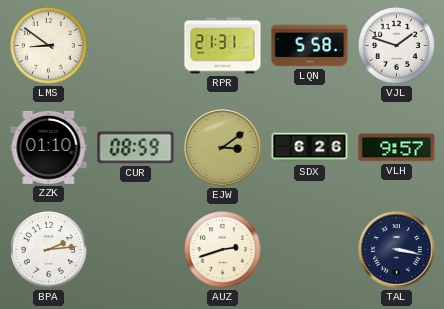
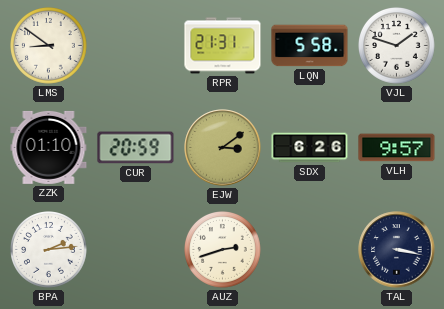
CUR: 08:59 -> 20:59 (136, 148)
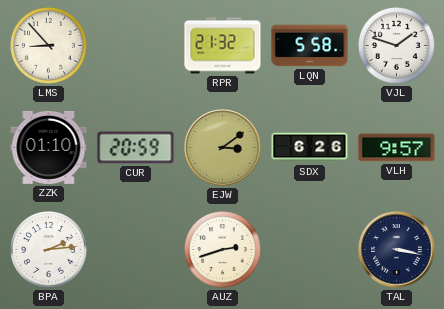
LMS: 8:51 -> 8:53 (49, 46)
RPR: 21:31 -> 21:32 (223, 46)
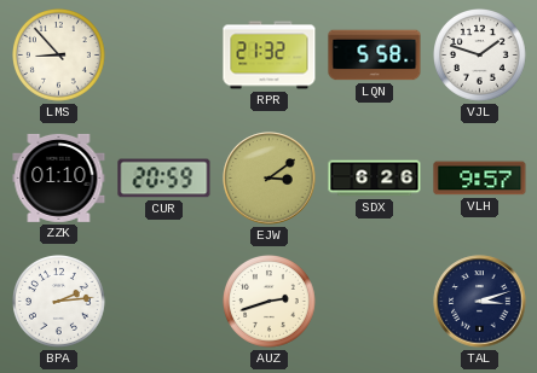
TAL: 3:17 -> 3:12 (480, 302)
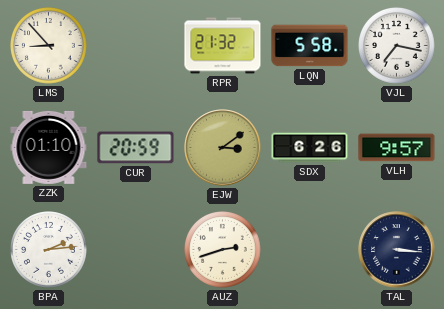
VJL: 1:48 -> 7:17 (397, 46)
TAL: 3:12 -> 3:16 (397, 250)
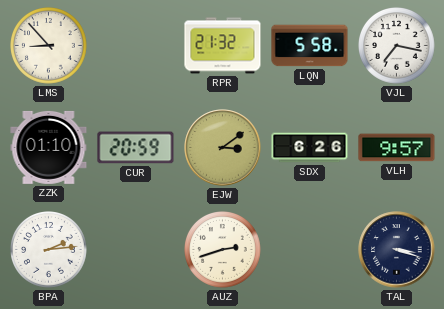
TAL: 3:16 -> 3:18 (397, 250)
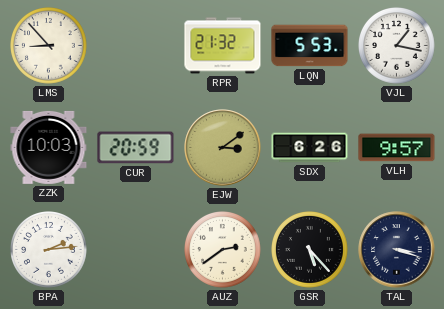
LQN: 5:58 -> 5:53 (310, 46)
VJL: 7:17 -> 1:17 (397, 46)
ZZK: 01:10 -> 10:03 (49, 147)
AUZ: 2:42 -> 2:39 (223, 250)
GSR: none -> 5:23 (310, 250)
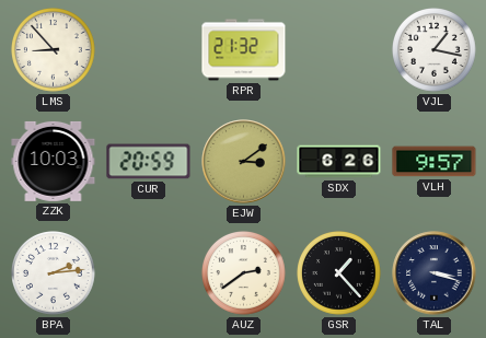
LQN: 5:53 -> none (310, 46)
GSR: 5:23 -> 1:23 (339, 273)
